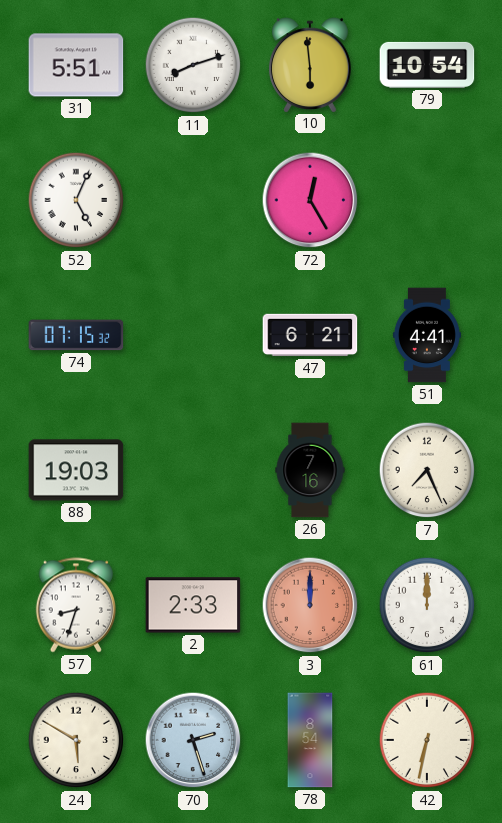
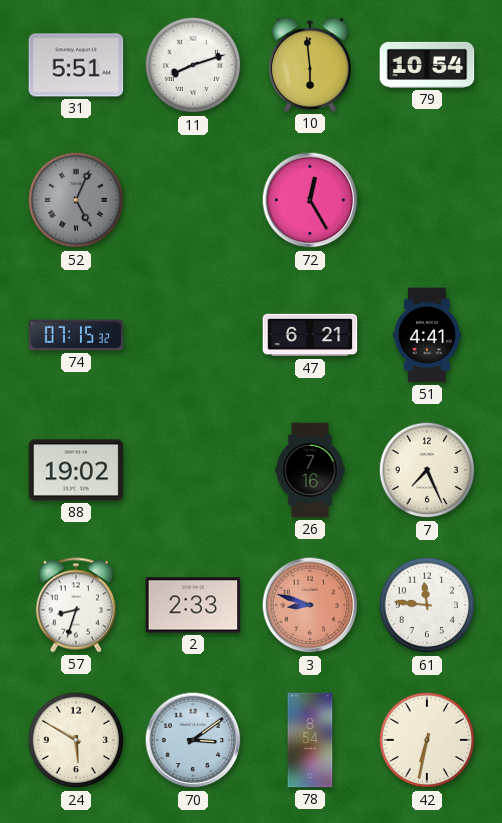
52 dial: white -> grey (76, 200)
88: 19:03 -> 19:02 (76, 470)
3: 12:00 -> 8:48 (310, 605)
61: 12:00 -> 11:46 (427, 605)
70: 2:27 -> 3:09 (193, 740)
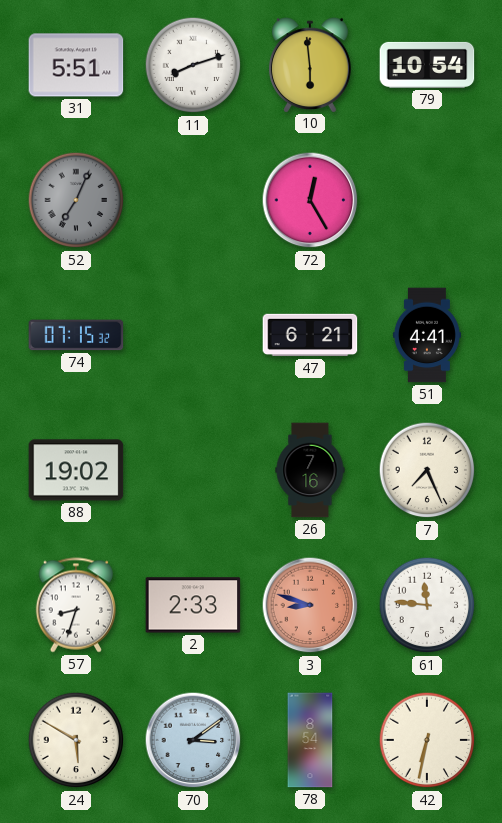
52: 5:04 -> 7:04 (76, 200)
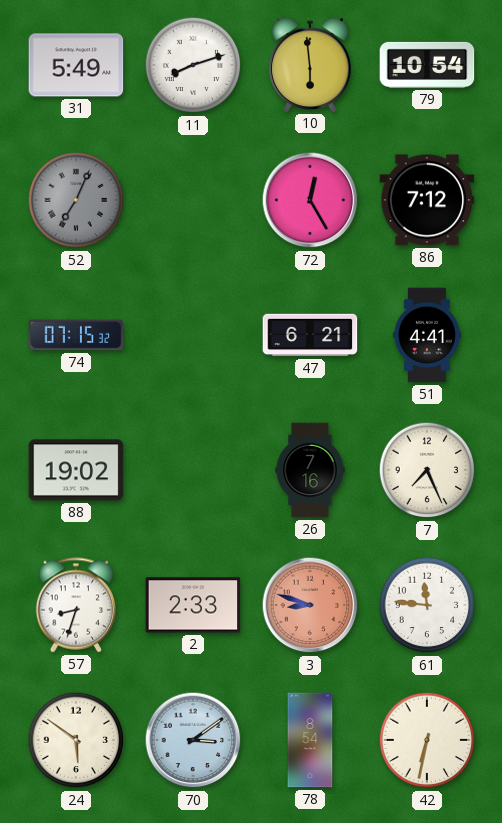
31: 5:51 -> 5:49 (76, 65)
86: none -> 7:12 (427, 200)
24: 5:50 -> 5:51 (76, 740)
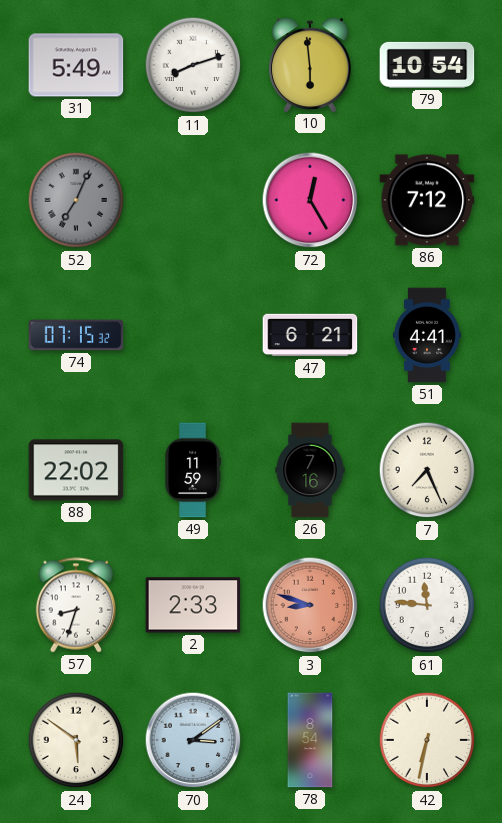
88: 19:02 -> 22:02 (76, 470)
49: none -> 11:59 (193, 470)
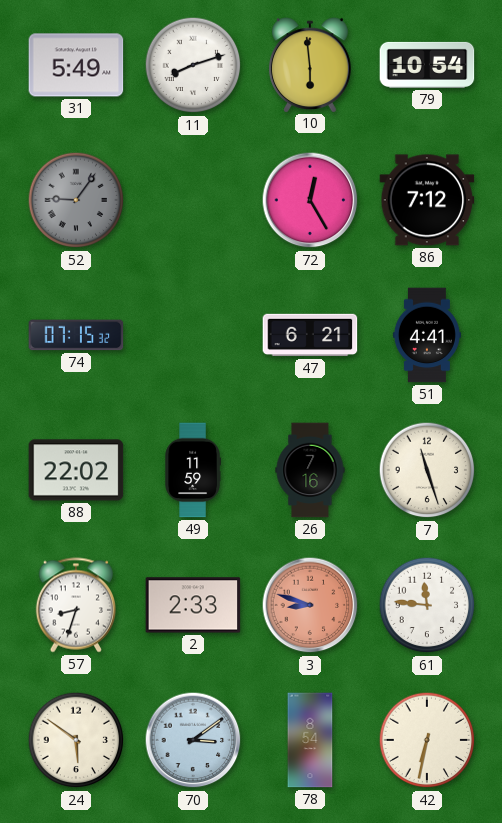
52: 7:04 -> 9:06 (76, 200)
7: 7:26 -> 11:27 (427, 470)
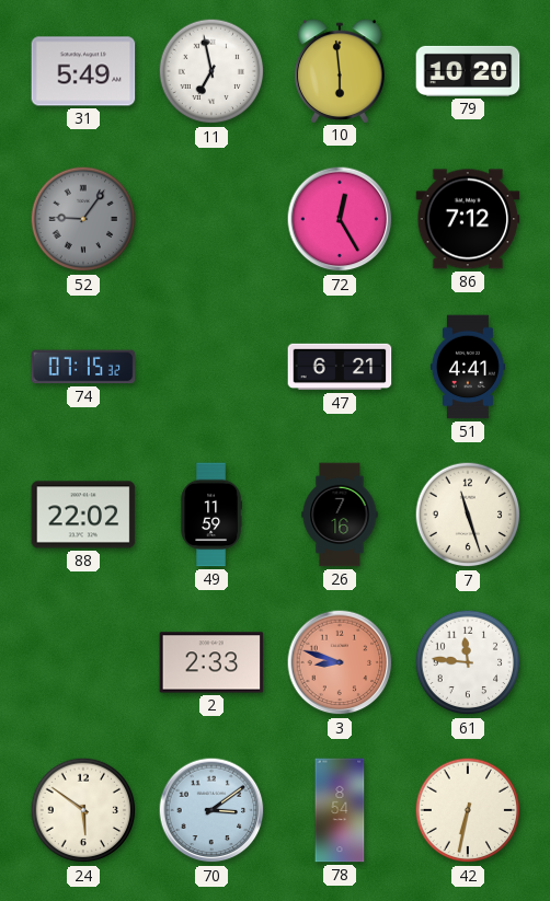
11: 8:12 -> 6:58 (211, 71)
79: 10:54 -> 10:20 (468, 71)
57: 8:33 -> none (75, 605)
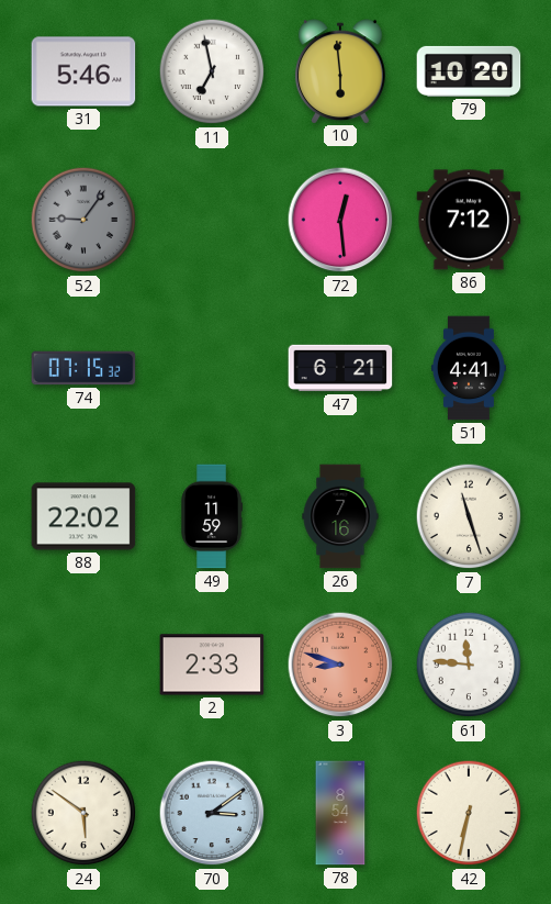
31: 5:49 -> 5:46 (83, 71)
72: 12:25 -> 12:29 (340, 220)
